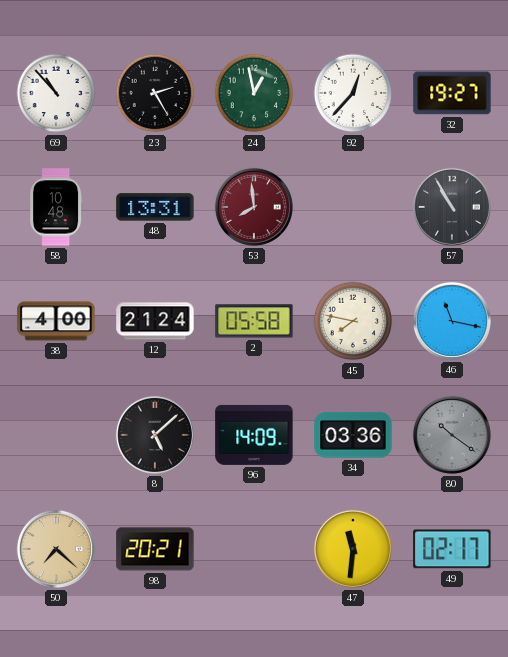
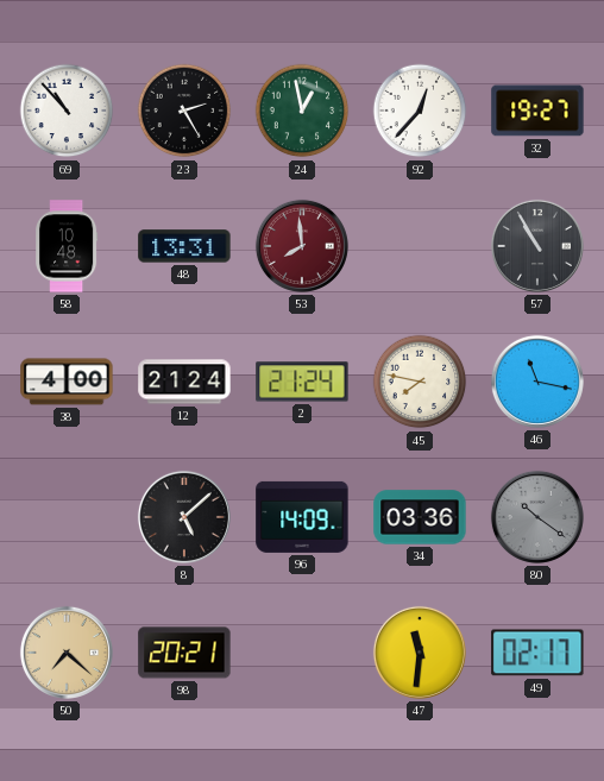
2: 05:58 -> 21:24 (302, 382)
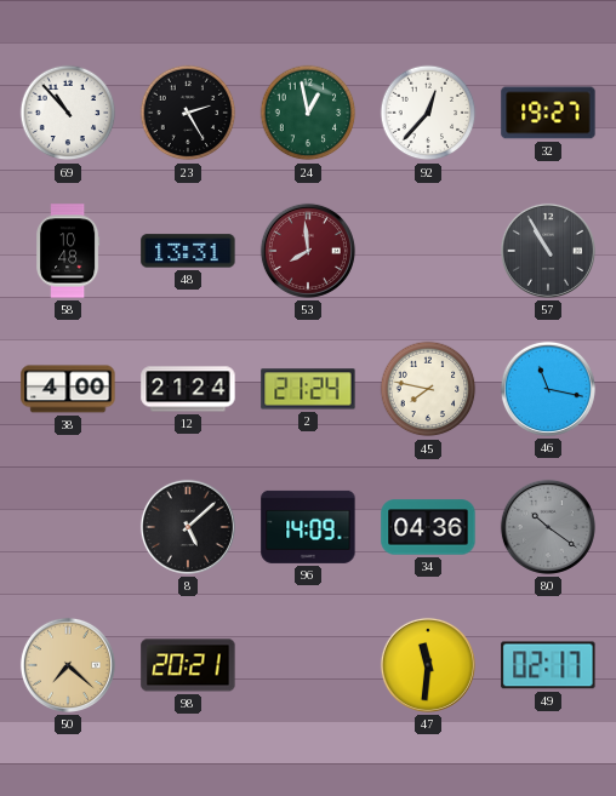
34: 03:36 -> 04:36 (428, 527)
